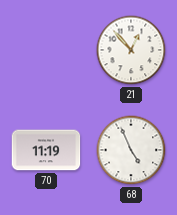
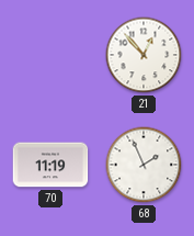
68: 4:56 -> 1:56 (144, 165)
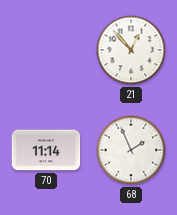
70: 11:19 -> 11:14 (46, 150)
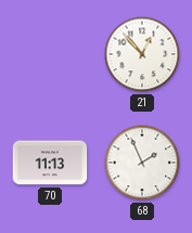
70: 11:14 -> 11:13 (50, 163)
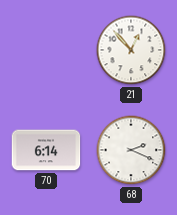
70: 11:13 -> 6:14 (46, 150)
68: 1:56 -> 2:19 (131, 150)
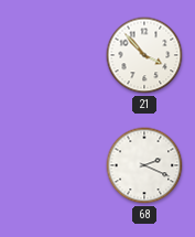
21: 12:53 -> 3:53 (144, 55)
70: 6:14 -> none (46, 150)
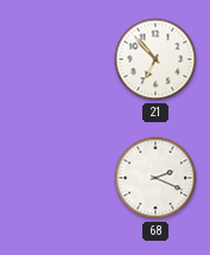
21: 3:53 -> 6:53 (155, 59)
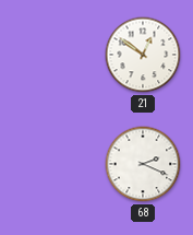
21: 6:53 -> 12:51 (143, 55)
